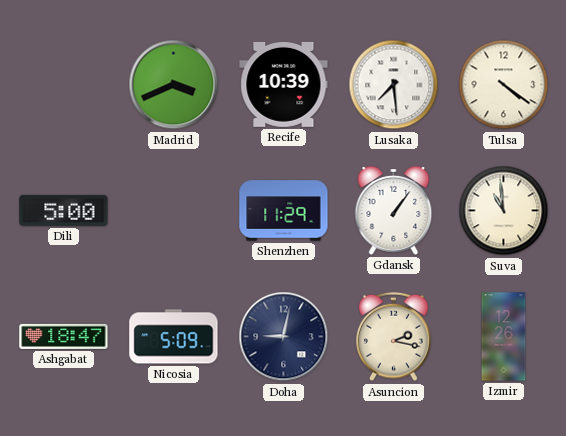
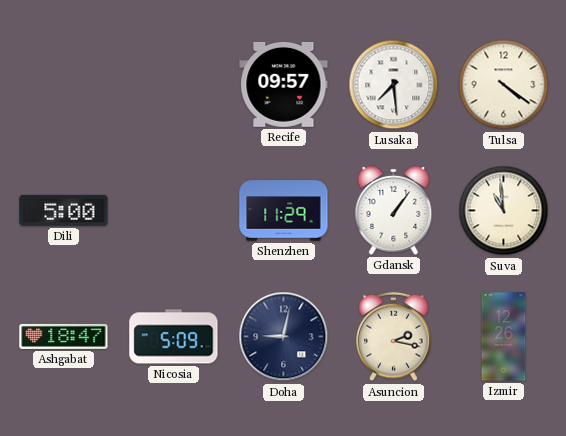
Madrid: 3:41 -> none (174, 85)
Recife: 10:39 -> 09:57 (284, 84)
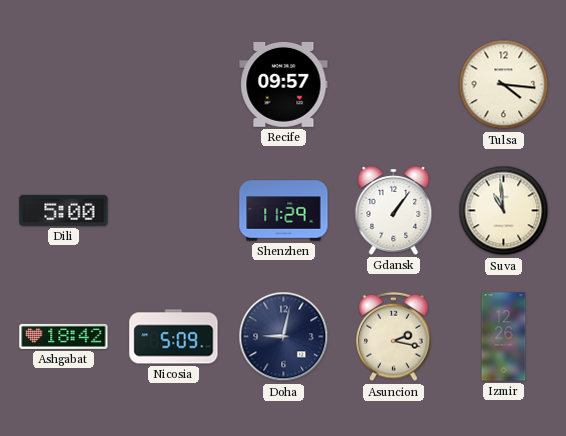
Lusaka: 7:29 -> none (394, 85)
Tulsa: 4:21 -> 4:16 (504, 85)
Ashgabat: 18:47 -> 18:42 (64, 336)
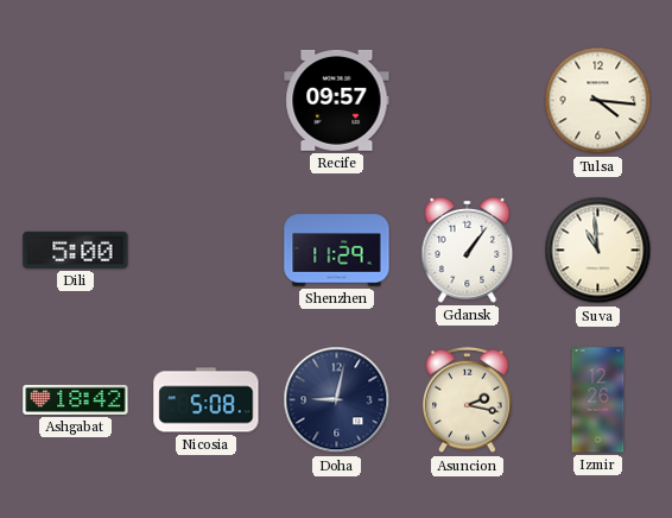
Nicosia: 5:09 -> 5:08 (207, 400)
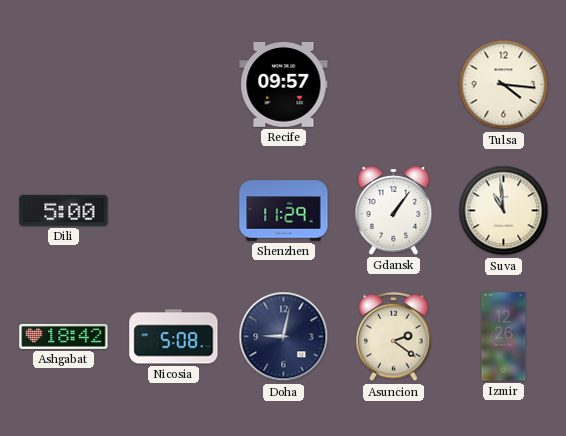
Asuncion: 2:17 -> 2:21 (394, 337)
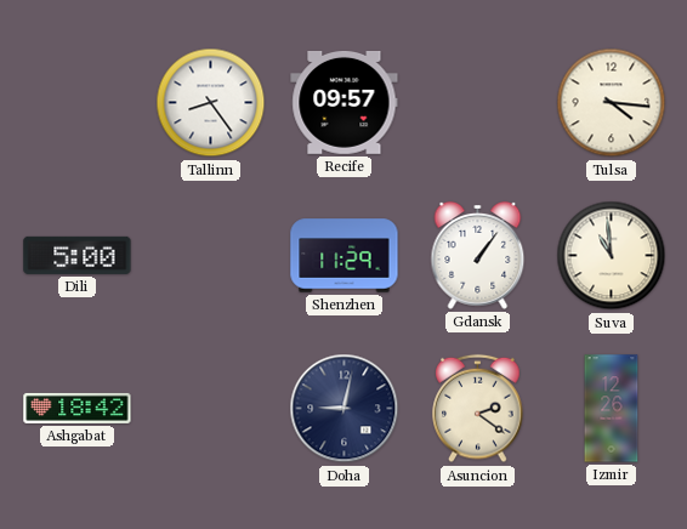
Tallinn: none -> 8:24 (211, 103)
Nicosia: 5:08 -> none (174, 337)
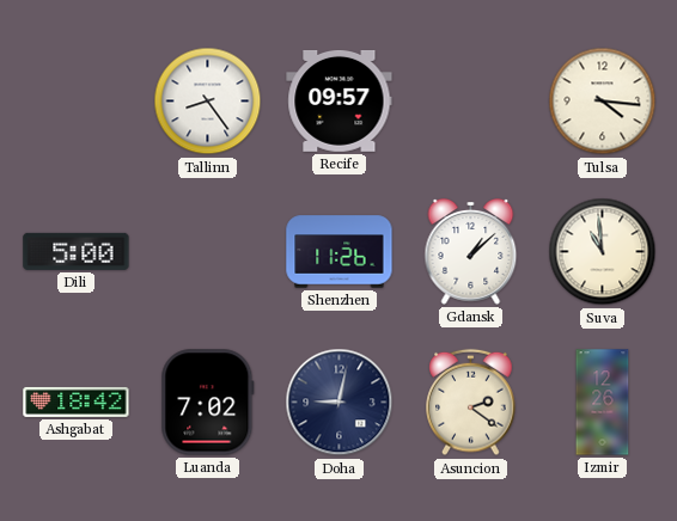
Shenzhen: 11:29 -> 11:26 (340, 252)
Gdansk: 1:06 -> 1:08 (471, 252)
Luanda: none -> 7:02 (208, 403)
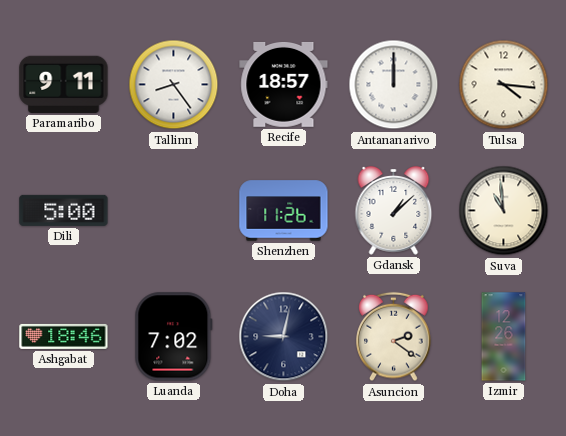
Paramaribo: none -> 9:11 (64, 84)
Recife: 09:57 -> 18:57 (284, 84)
Antananarivo: none -> 12:00 (394, 85)
Ashgabat: 18:42 -> 18:46 (64, 336)
